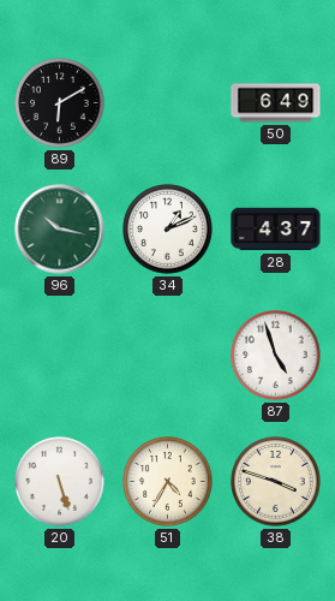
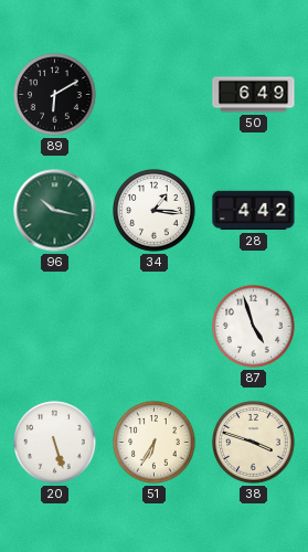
34: 1:11 -> 1:16 (155, 211)
28: 4:37 -> 4:42 (254, 211)
51: 4:35 -> 6:35 (155, 443)
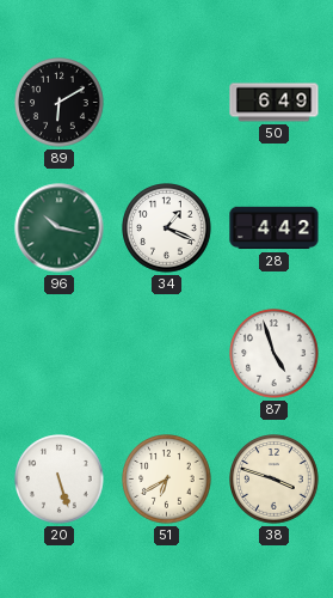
34: 1:16 -> 1:19 (167, 228)
51: 6:35 -> 6:40 (167, 480)
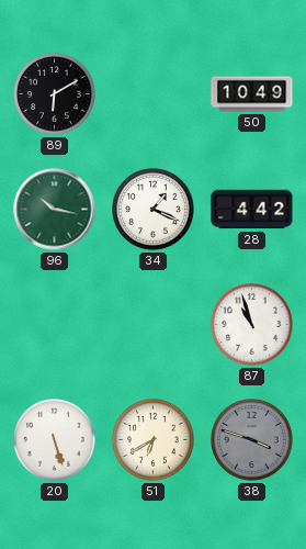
50: 6:49 -> 10:49 (252, 94)
87: 4:57 -> 10:57 (252, 325)
38 dial: cream -> grey (252, 440)
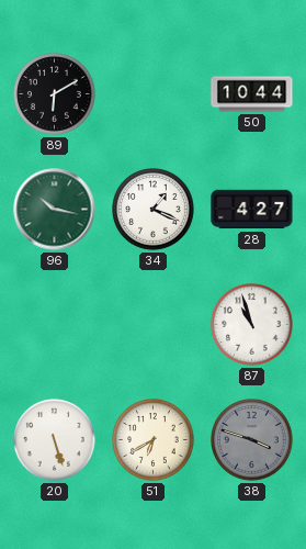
50: 10:49 -> 10:44 (252, 94)
28: 4:42 -> 4:27 (252, 210)
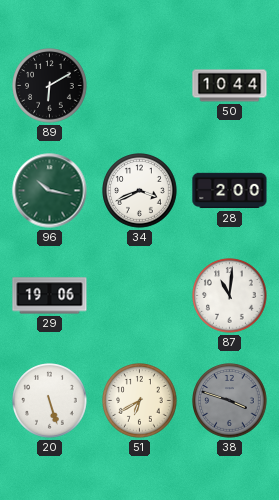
34: 1:19 -> 3:41 (140, 191)
28: 4:27 -> 2:00 (230, 191)
29: none -> 19:06 (50, 296)
87: 10:57 -> 11:01 (230, 296)
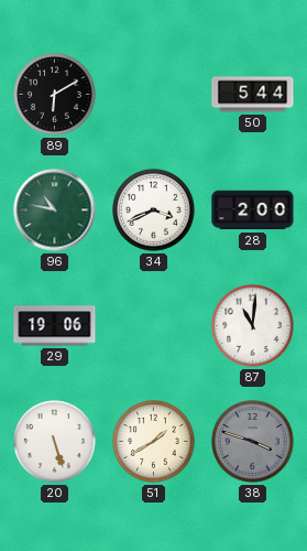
50: 10:44 -> 5:44 (253, 95)
96: 10:17 -> 10:47 (55, 210)
51: 6:40 -> 1:40 (154, 442)
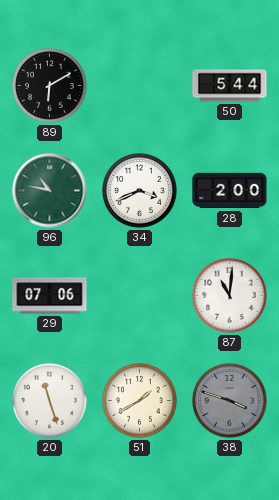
29: 19:06 -> 07:06 (50, 296)
20: 5:27 -> 11:27 (50, 401)
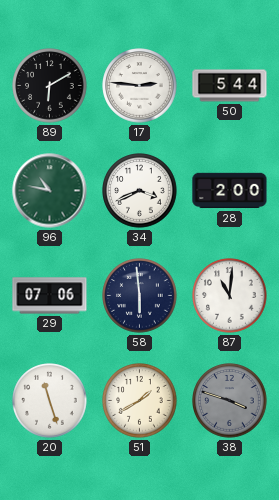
17: none -> 2:46 (140, 86)
58: none -> 5:59 (140, 296)
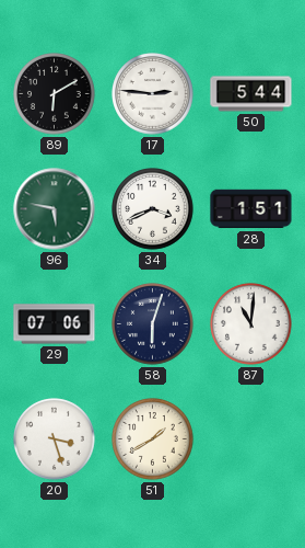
96: 10:47 -> 5:47 (55, 209)
28: 2:00 -> 1:51 (251, 209)
58: 5:59 -> 6:03 (153, 324)
20: 11:27 -> 3:27 (55, 439)
38: 3:48 -> none (230, 401)
